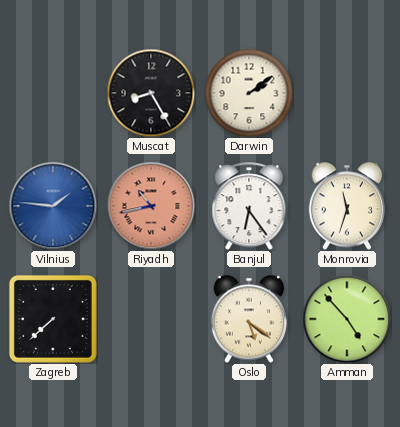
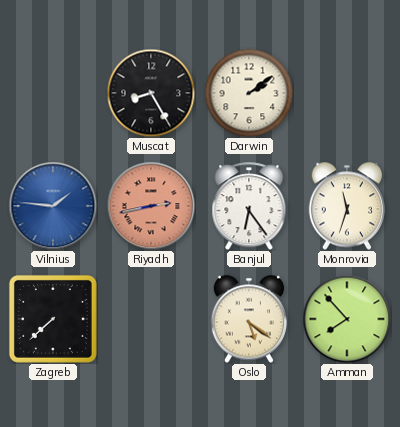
Riyadh: 10:43 -> 2:43 (151, 206)
Amman: 4:53 -> 7:53 (347, 319)
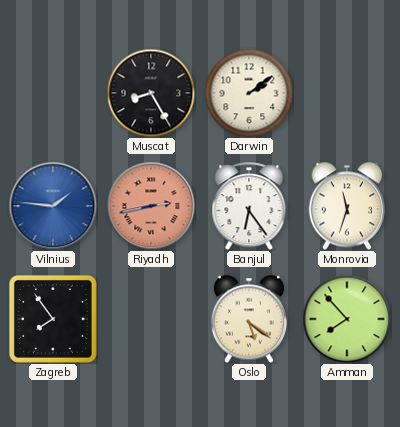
Zagreb: 7:38 -> 7:54 (53, 319)
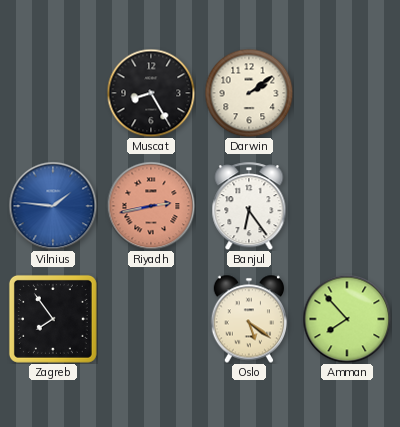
Monrovia: 11:33 -> none (346, 206)
